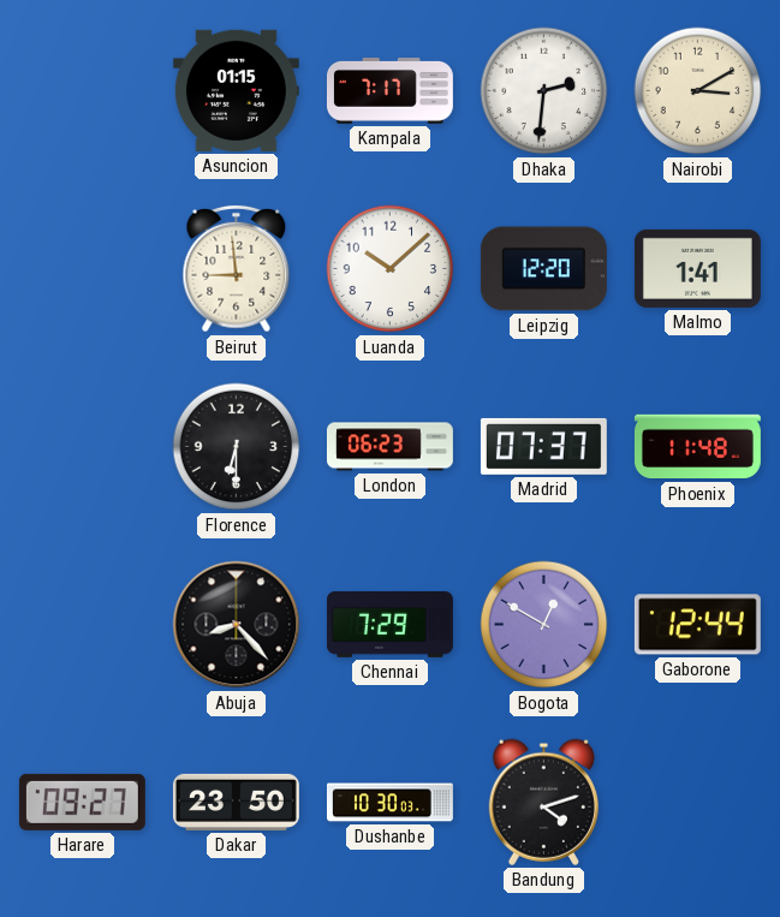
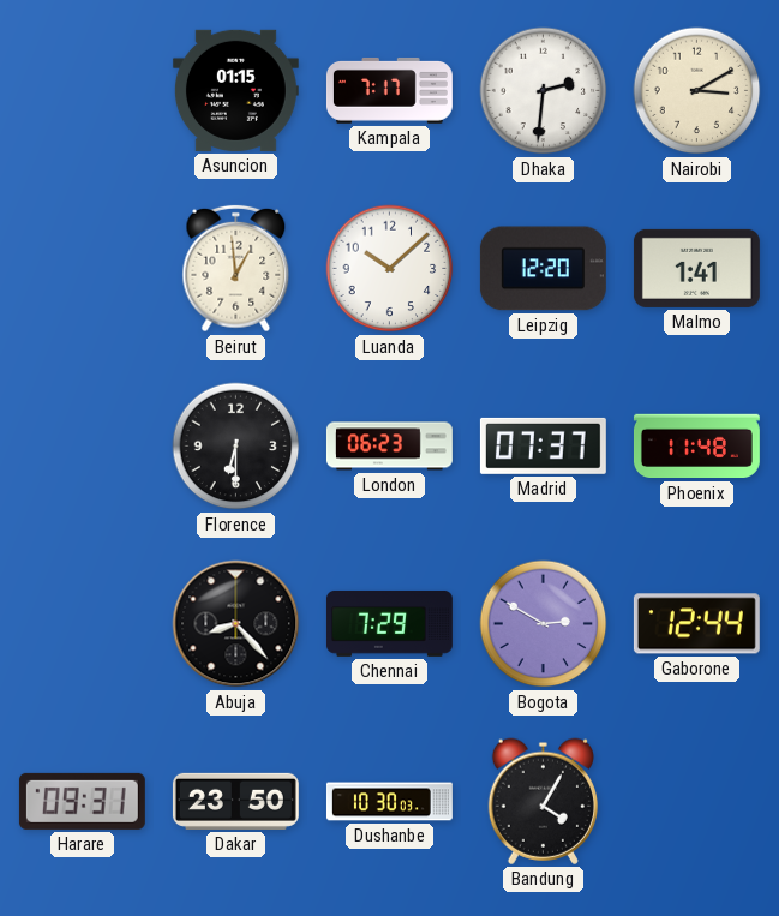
Beirut: 8:59 -> 12:59 (236, 269)
Bogota: 12:50 -> 2:50 (544, 624)
Harare: 09:27 -> 09:31 (82, 801)
Bandung: 4:12 -> 4:05 (543, 801)
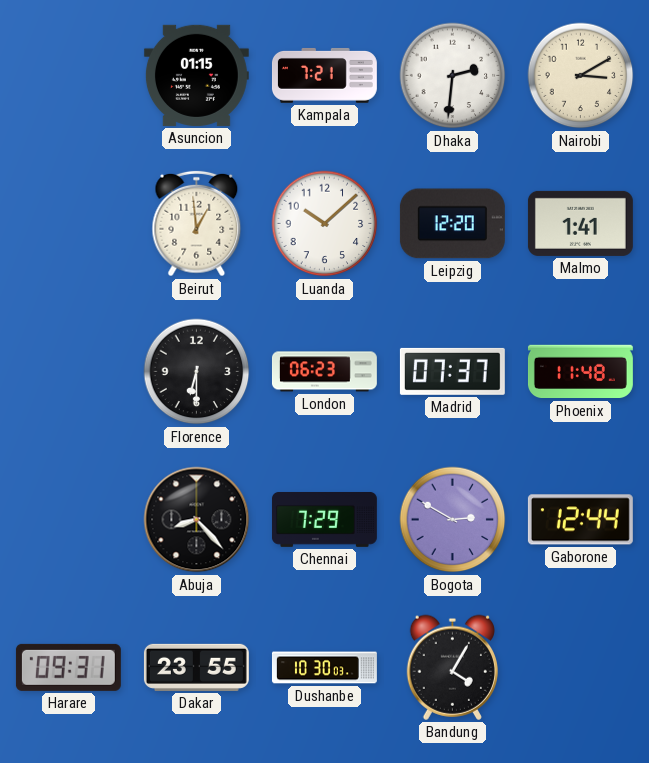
Kampala: 7:17 -> 7:21 (324, 76)
Dakar: 23:50 -> 23:55 (196, 667)
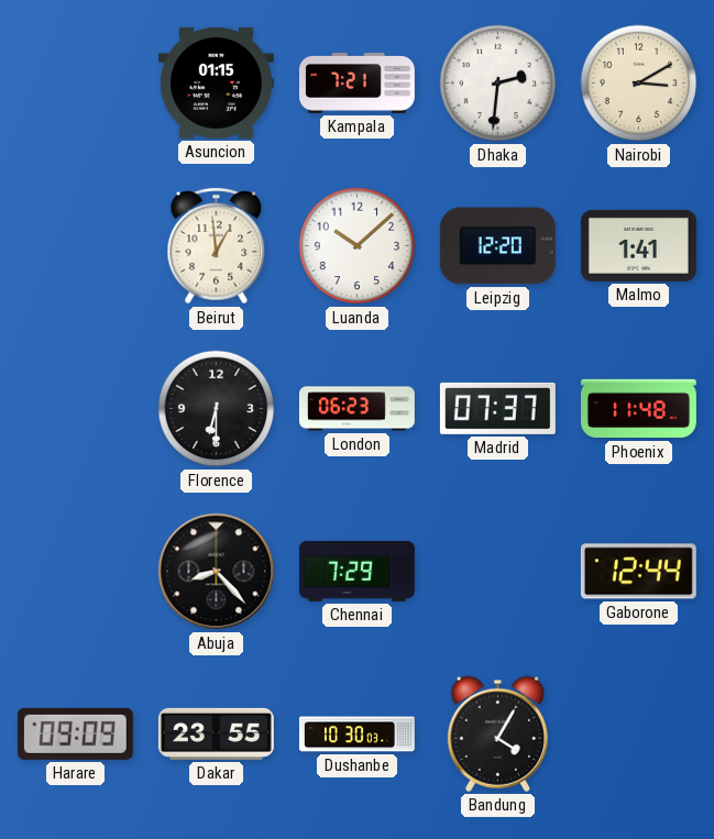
Bogota: 2:50 -> none (453, 520)
Harare: 09:31 -> 09:09 (75, 733)
